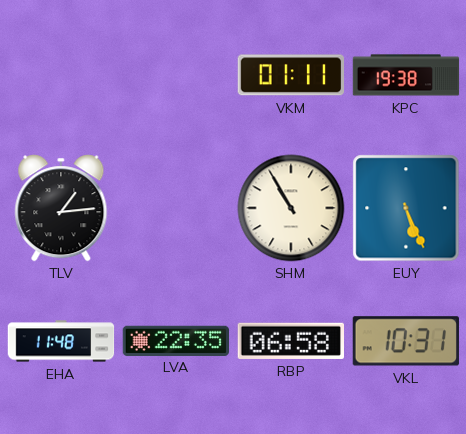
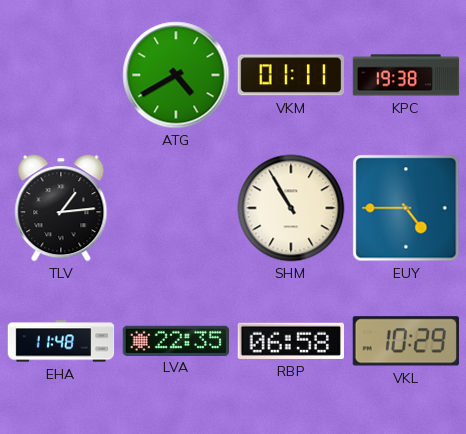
ATG: none -> 4:40 (176, 75)
EUY: 5:26 -> 4:45 (406, 208)
VKL: 10:31 -> 10:29 (405, 341)
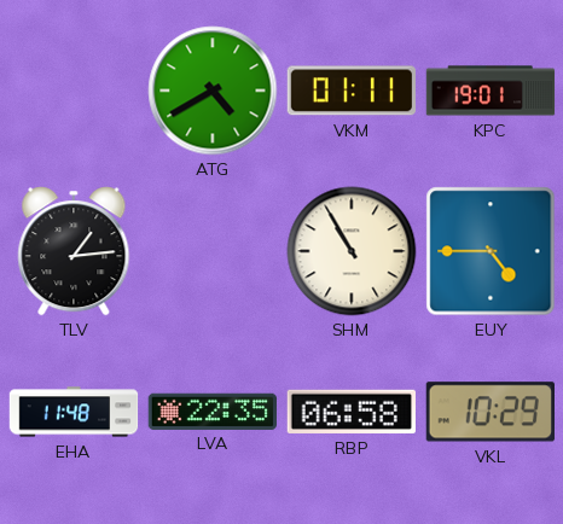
KPC: 19:38 -> 19:01 (491, 91)
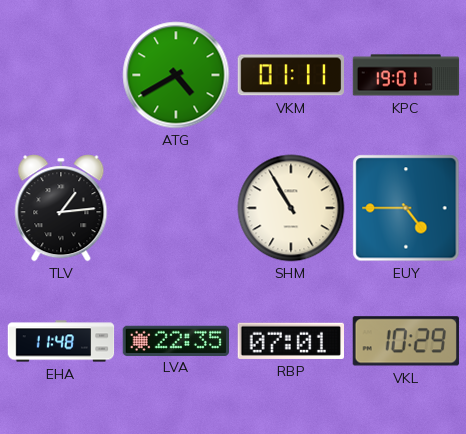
RBP: 06:58 -> 07:01 (290, 341)
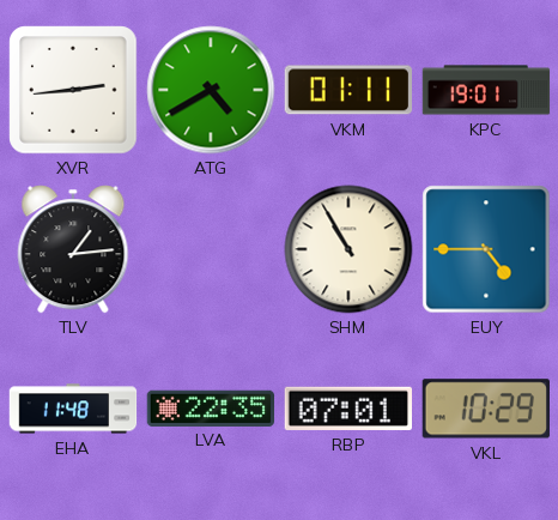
XVR: none -> 2:44 (73, 90)
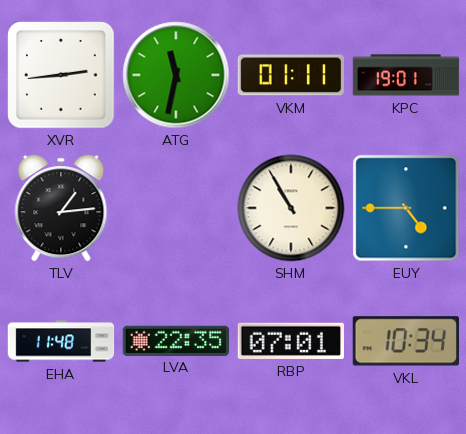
ATG: 4:40 -> 11:32 (176, 75)
VKL: 10:29 -> 10:34 (405, 341)
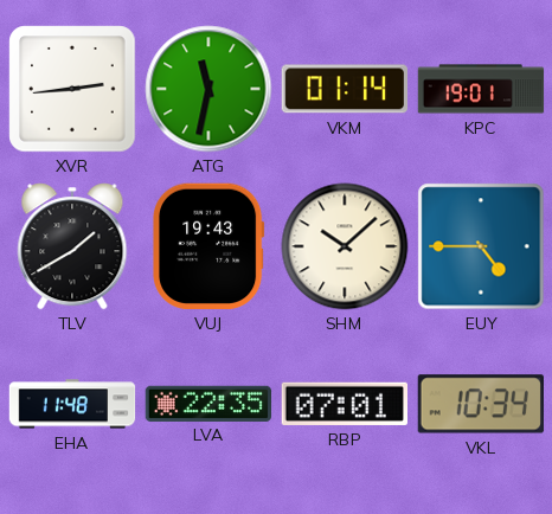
VKM: 01:11 -> 01:14 (344, 89)
TLV: 1:14 -> 1:40 (72, 246)
VUJ: none -> 19:43 (208, 246)
SHM: 10:55 -> 10:08 (345, 246)
